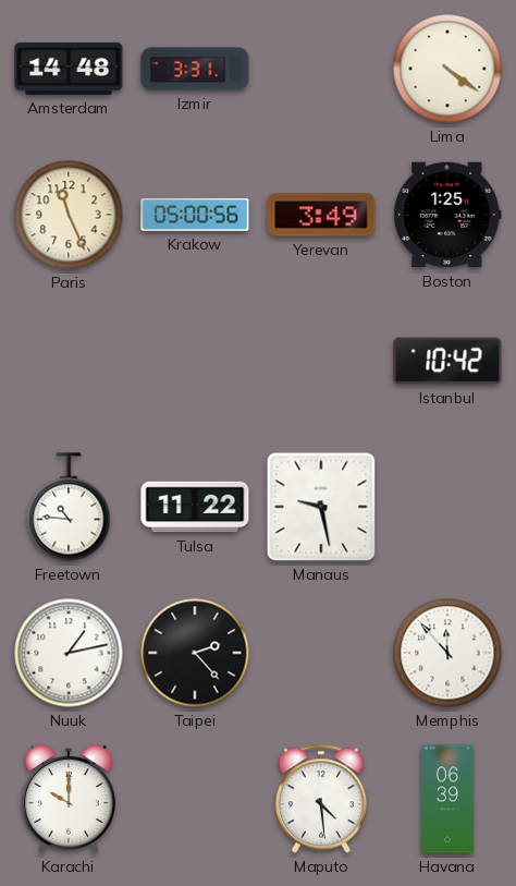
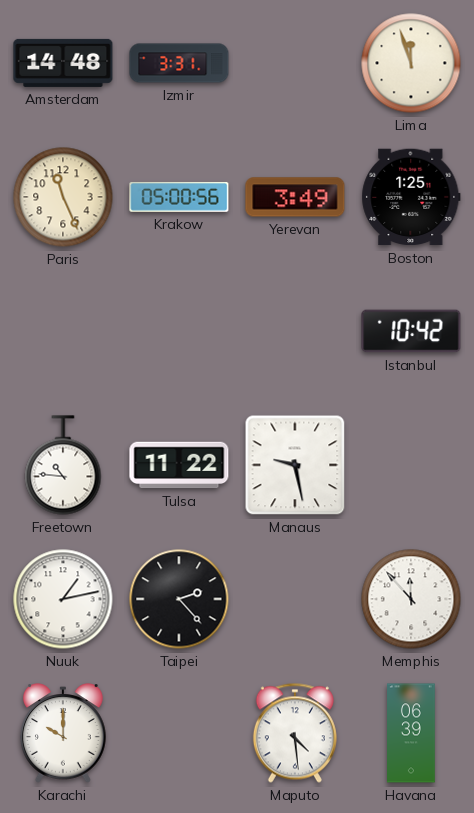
Lima: 4:21 -> 11:57 (411, 63)
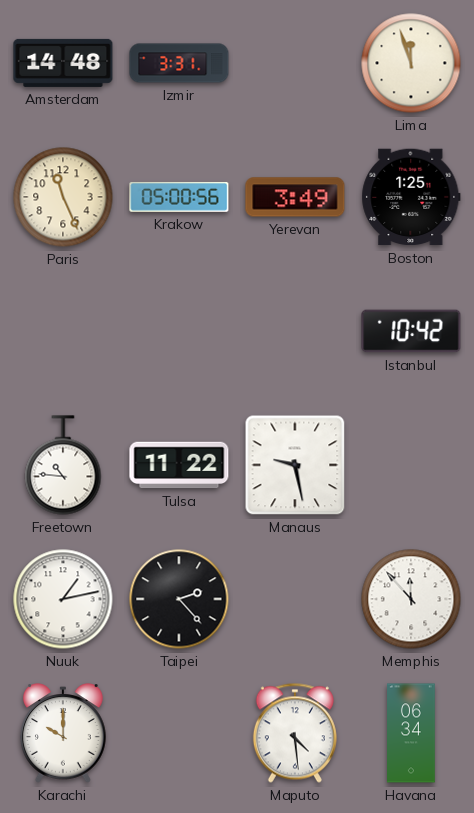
Havana: 06:39 -> 06:34 (411, 733)
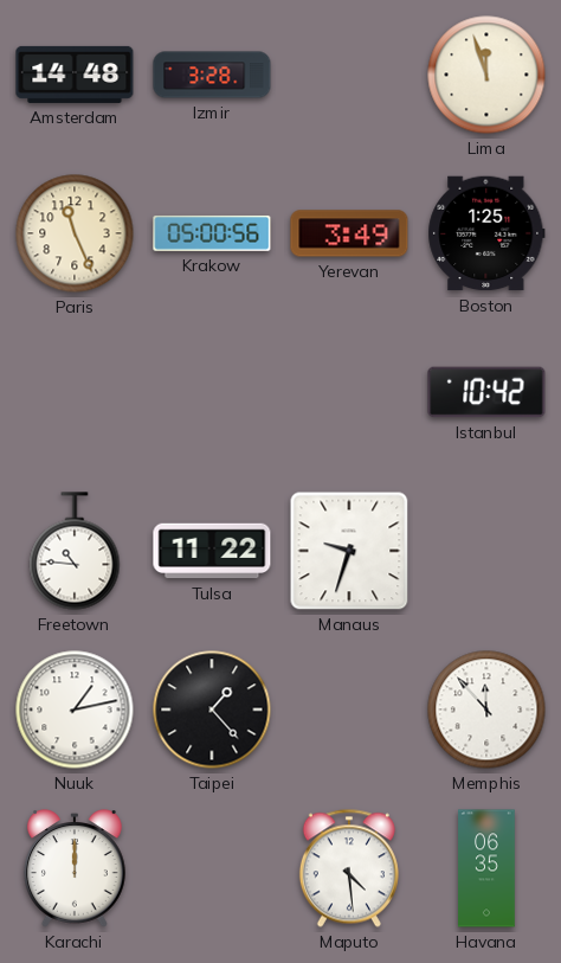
Izmir: 3:31 -> 3:28 (212, 75)
Manaus: 9:28 -> 9:33 (349, 551)
Taipei: 2:23 -> 1:23 (212, 710)
Karachi: 10:00 -> 12:00 (75, 868)
Havana: 06:34 -> 06:35 (486, 868)
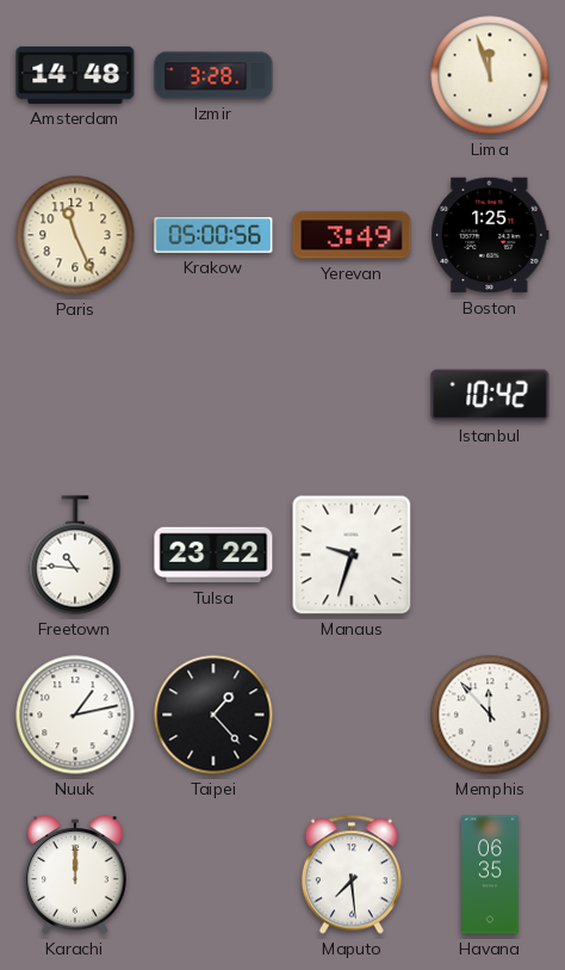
Tulsa: 11:22 -> 23:22 (213, 555)
Maputo: 4:29 -> 7:29 (352, 875)
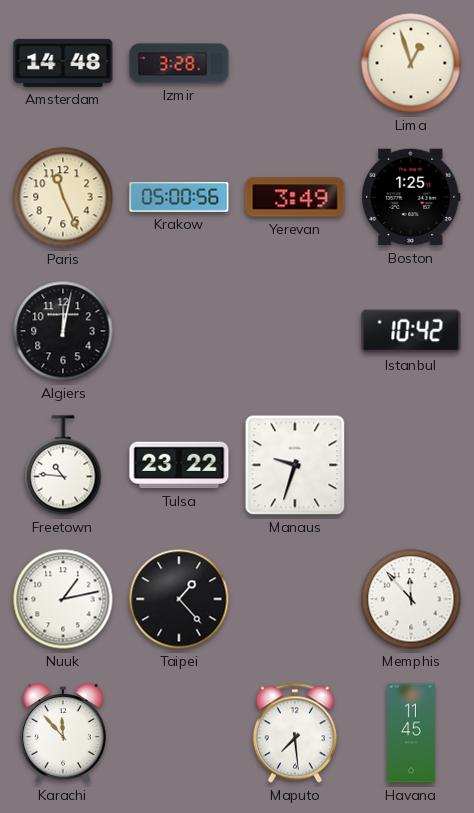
Lima: 11:57 -> 12:57 (411, 63)
Algiers: none -> 12:02 (63, 331)
Karachi: 12:00 -> 11:53 (63, 733)
Havana: 06:35 -> 11:45 (411, 733)
